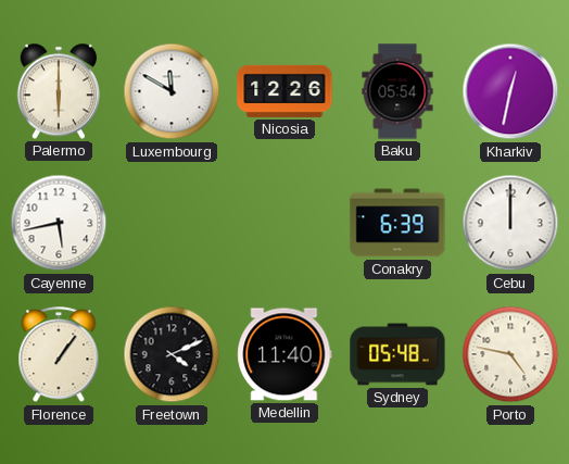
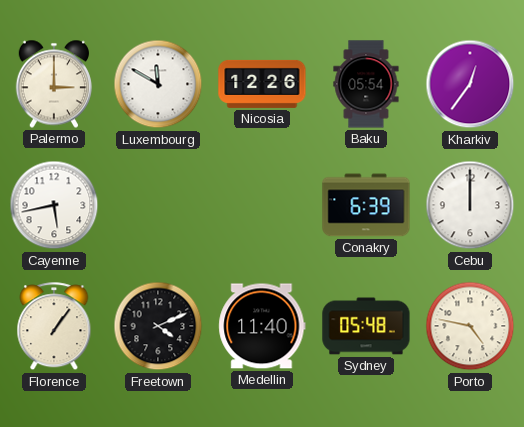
Palermo: 6:00 -> 3:00 (53, 84)
Kharkiv: 12:32 -> 12:36 (470, 84)
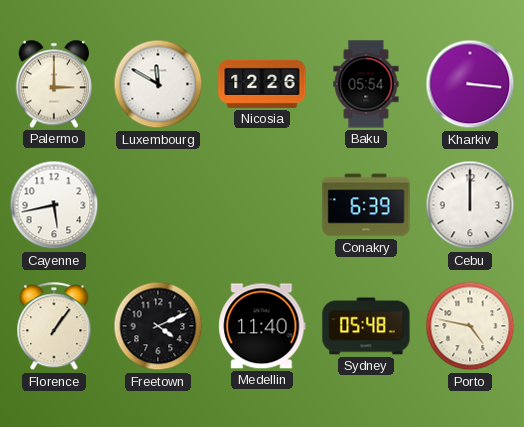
Kharkiv: 12:36 -> 3:16 (470, 84)
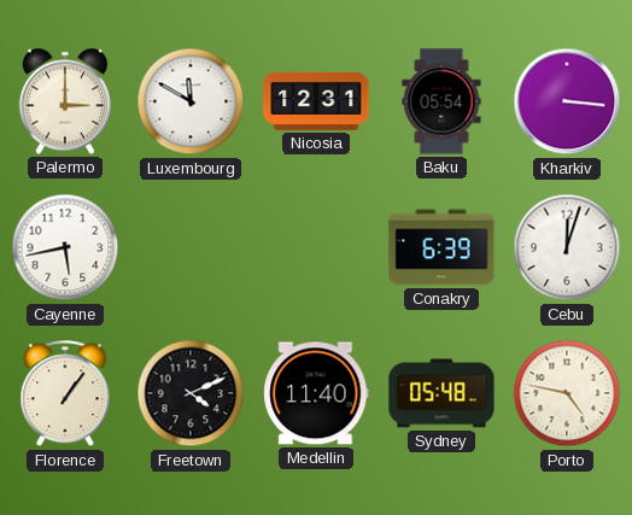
Nicosia: 12:26 -> 12:31 (316, 101)
Cebu: 12:00 -> 12:03 (567, 247)
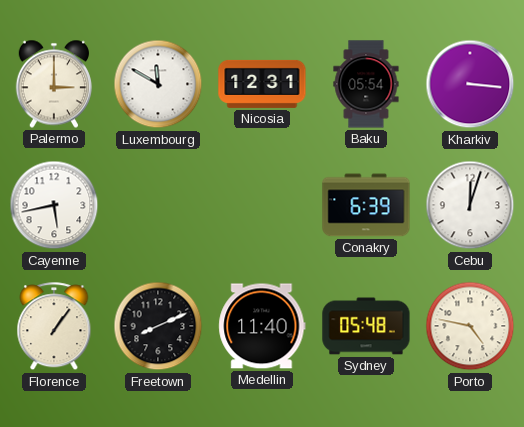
Freetown: 4:11 -> 8:11 (158, 326)
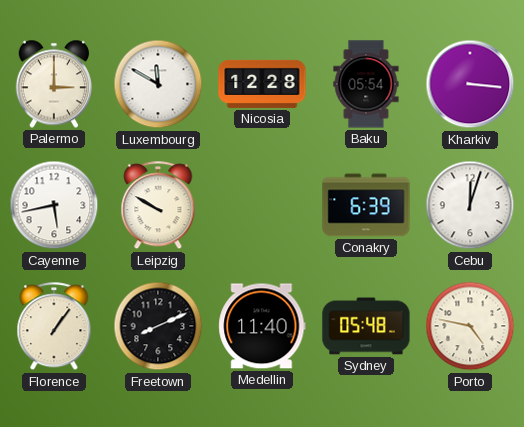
Nicosia: 12:31 -> 12:28 (262, 84)
Leipzig: none -> 9:50 (158, 206)
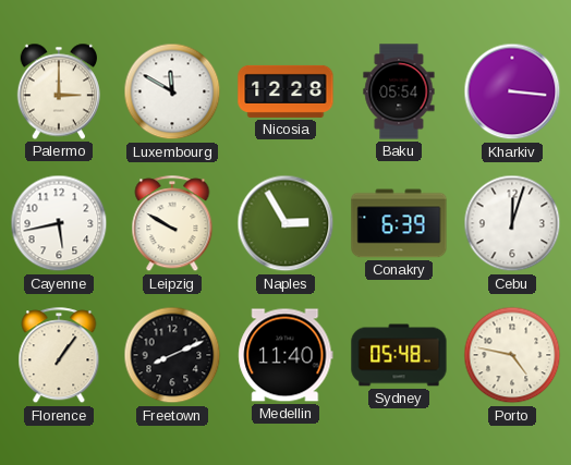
Naples: none -> 2:55 (285, 223)
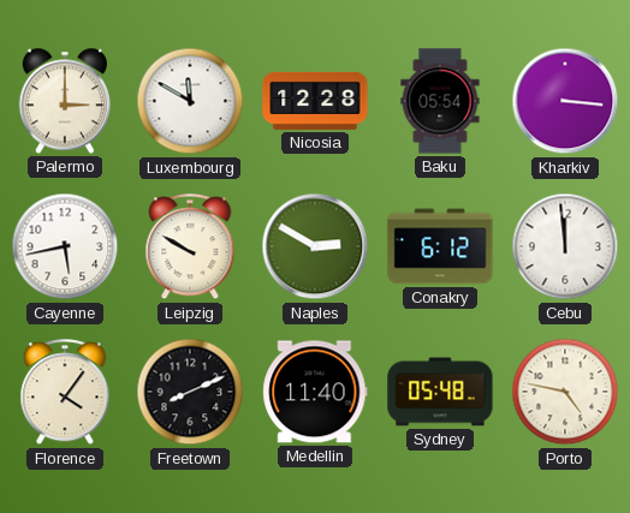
Naples: 2:55 -> 2:50 (315, 246)
Conakry: 6:39 -> 6:12 (440, 246)
Cebu: 12:03 -> 11:59 (565, 246)
Florence: 1:06 -> 4:06 (65, 393)
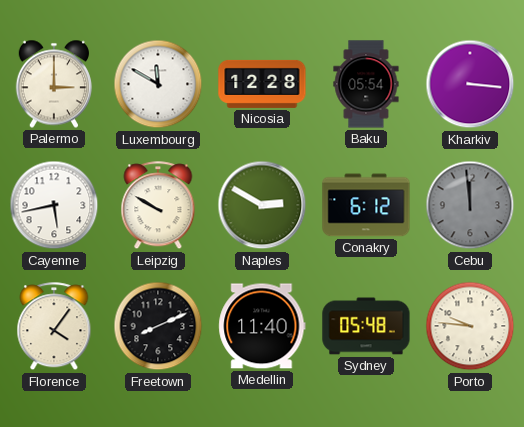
Cebu dial: white -> grey (470, 205)
Porto: 4:47 -> 9:46 (470, 326)
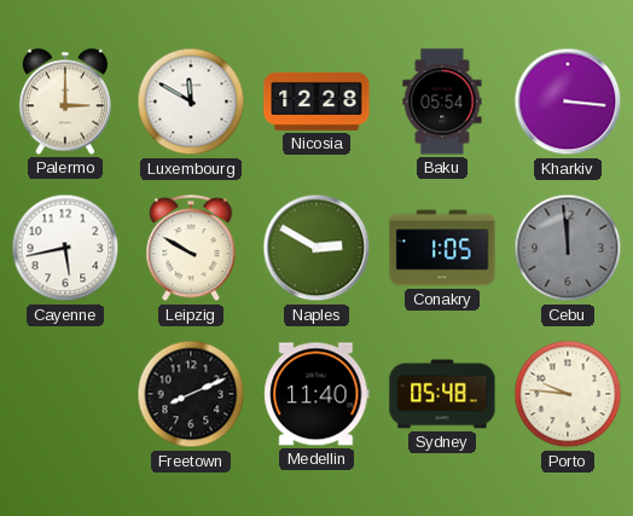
Conakry: 6:12 -> 1:05 (442, 248)
Florence: 4:06 -> none (54, 327)
